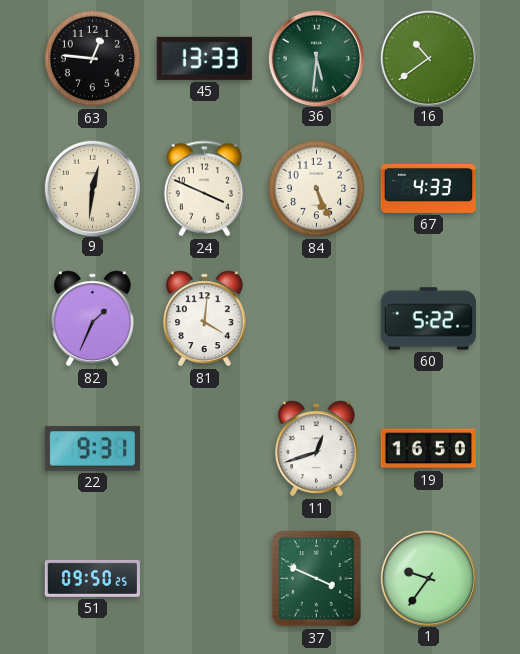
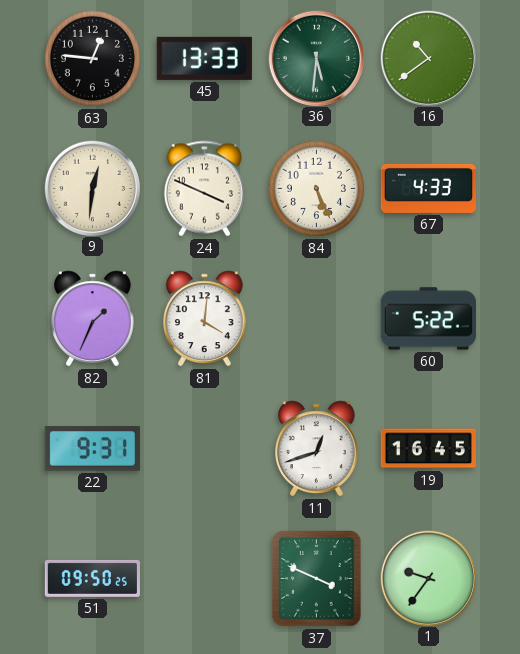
19: 16:50 -> 16:45 (428, 449)
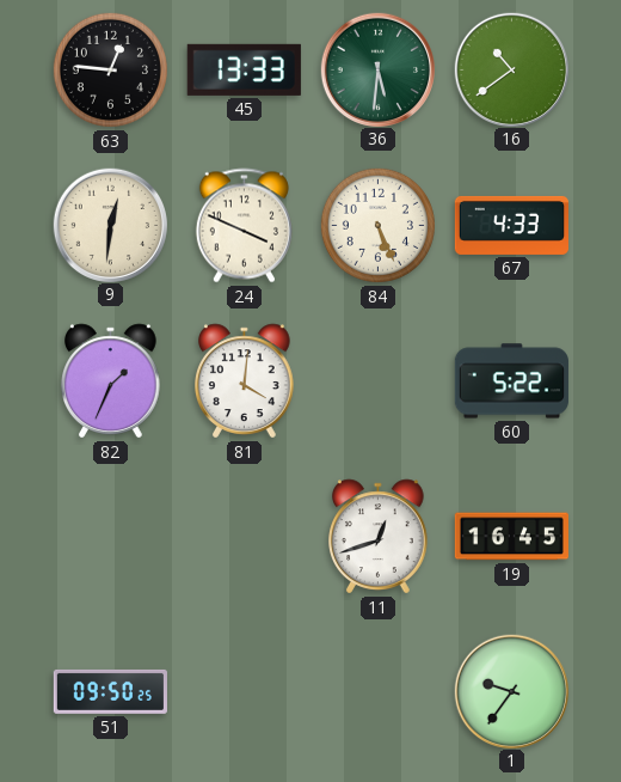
22: 9:31 -> none (92, 449)
37: 3:49 -> none (317, 579)
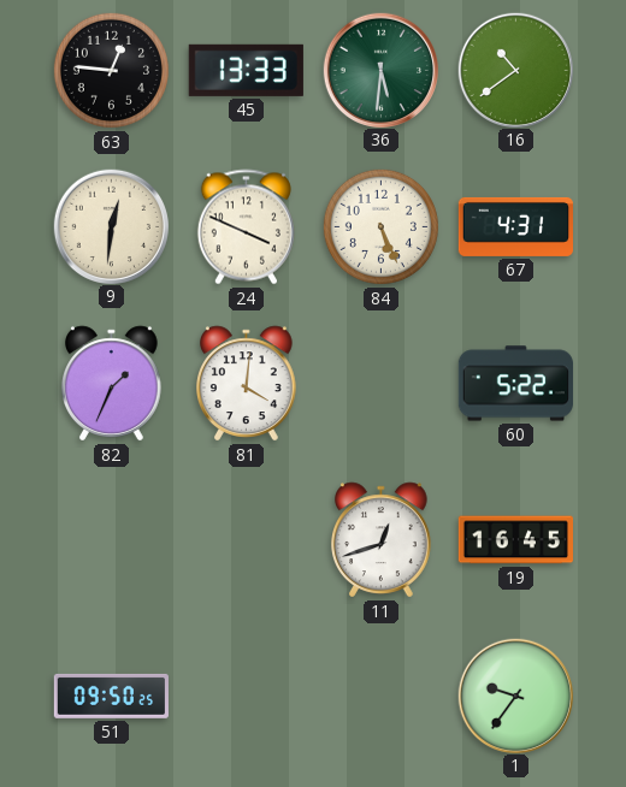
67: 4:33 -> 4:31 (515, 226)
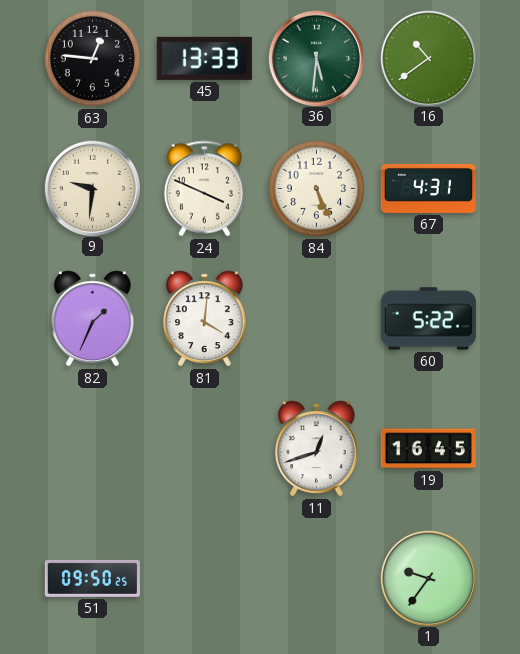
9: 12:31 -> 9:31 (92, 188)
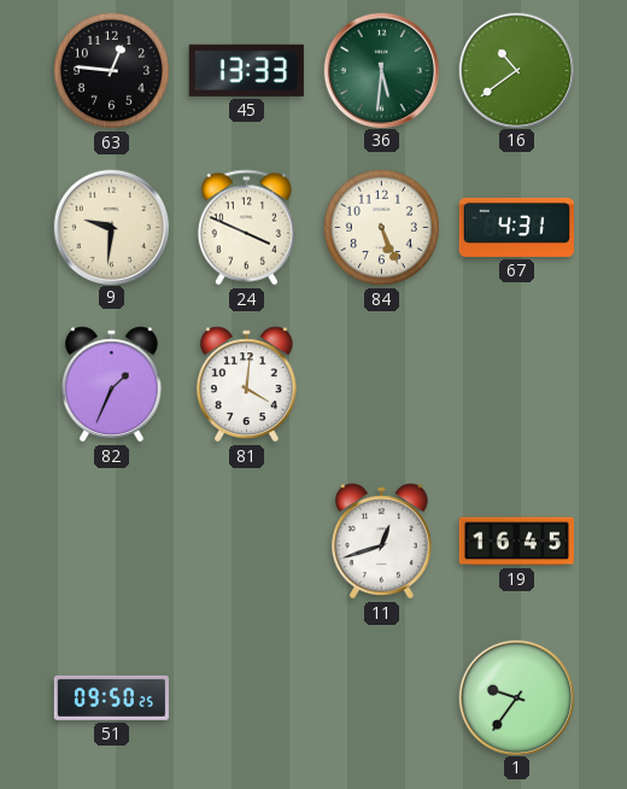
60: 5:22 -> none (428, 319)
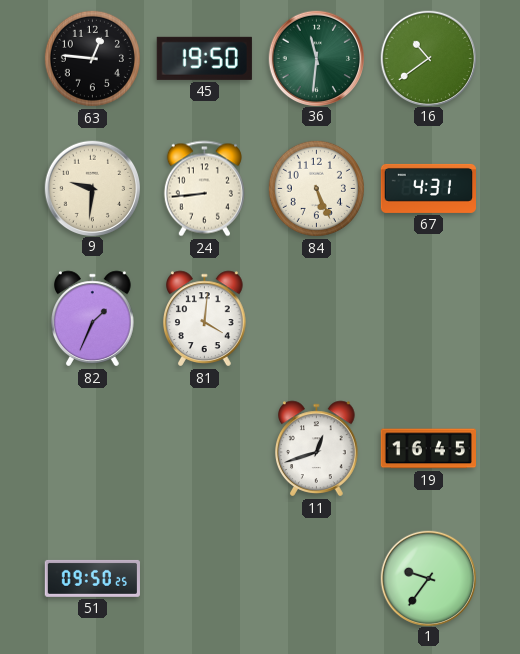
45: 13:33 -> 19:50 (204, 58)
36: 5:31 -> 11:31 (316, 58)
24: 3:49 -> 8:44 (204, 189)
